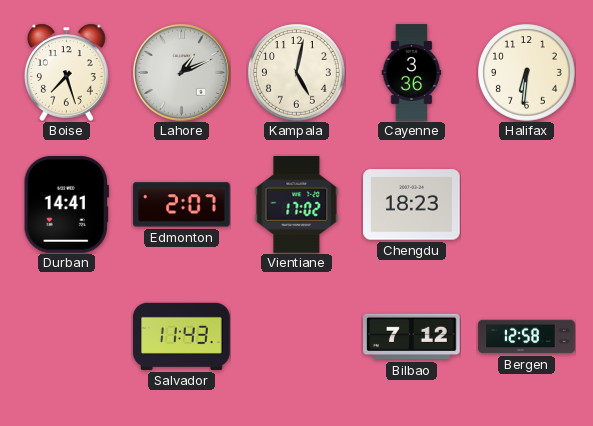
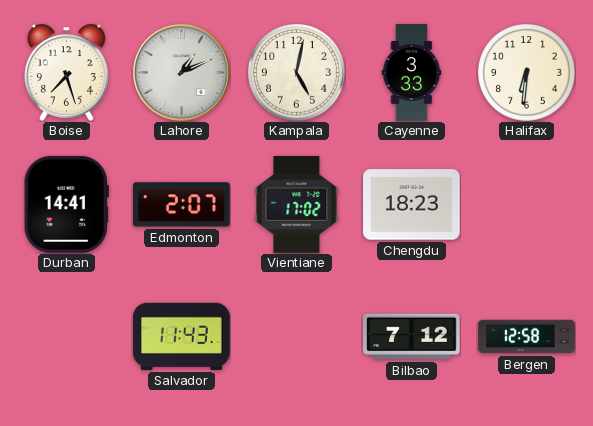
Cayenne: 3:36 -> 3:33 (412, 73)
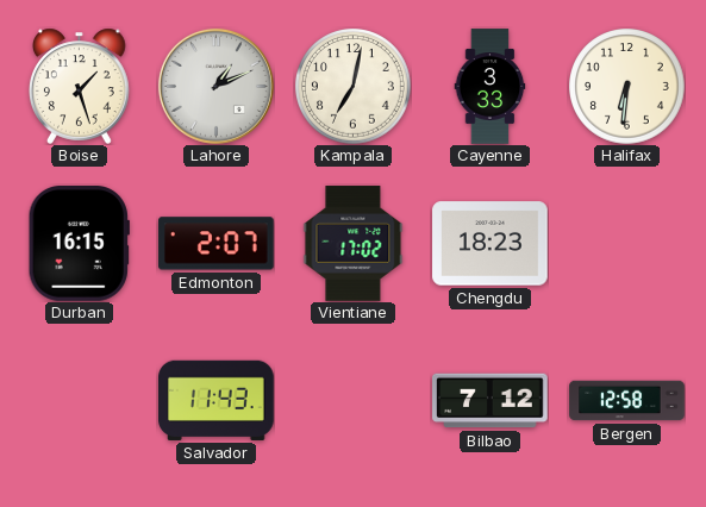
Boise: 7:27 -> 1:27 (80, 86)
Kampala: 5:02 -> 7:02 (354, 87)
Durban: 14:41 -> 16:15 (79, 244)
